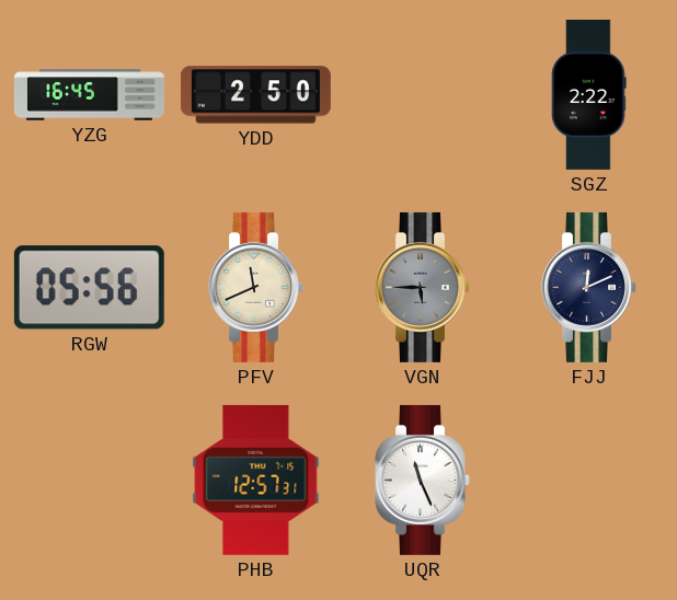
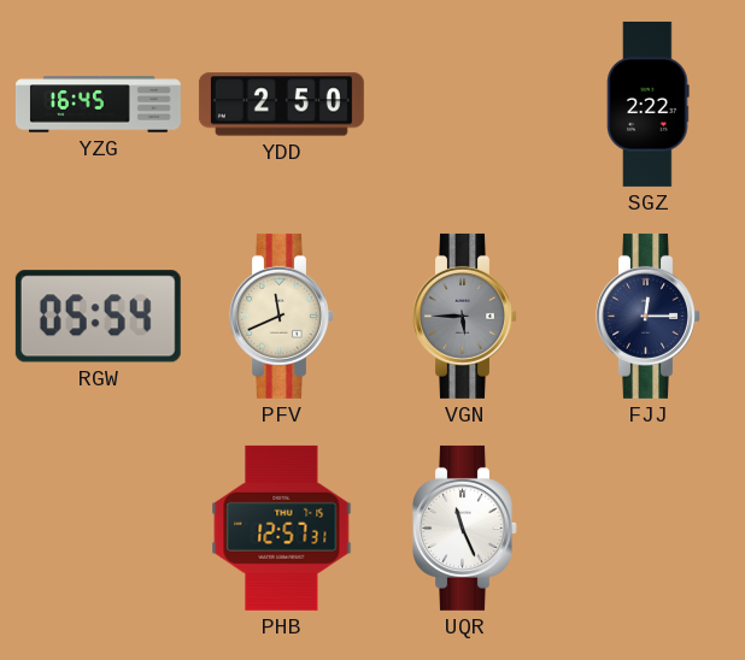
RGW: 05:56 -> 05:54 (98, 317)
FJJ: 12:11 -> 12:15 (649, 316)
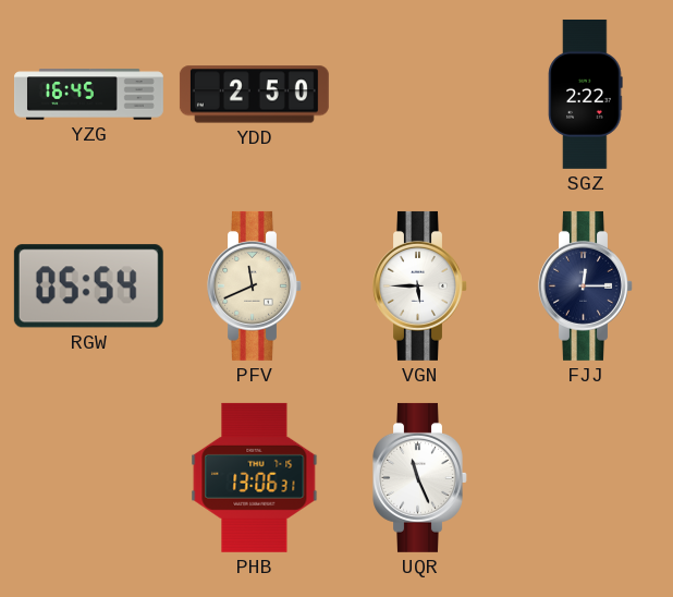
VGN dial: grey -> white (420, 285)
PHB: 12:57 -> 13:06 (255, 477)
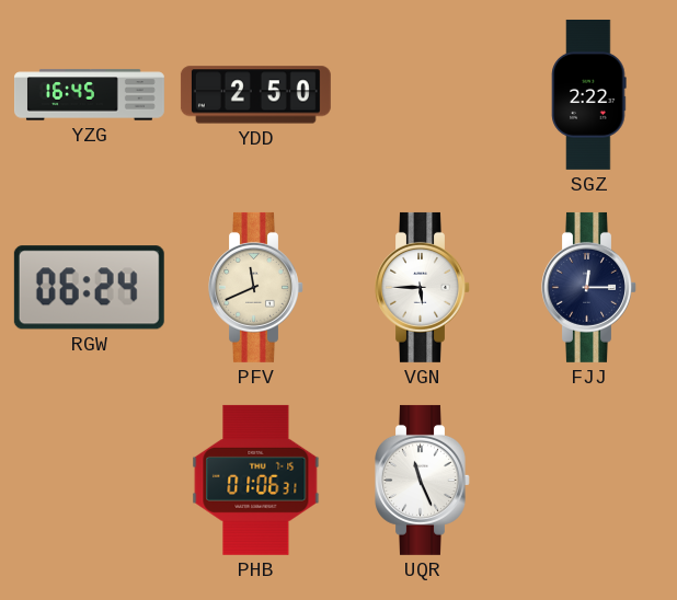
RGW: 05:54 -> 06:24 (89, 288)
PHB: 13:06 -> 01:06 (256, 480)
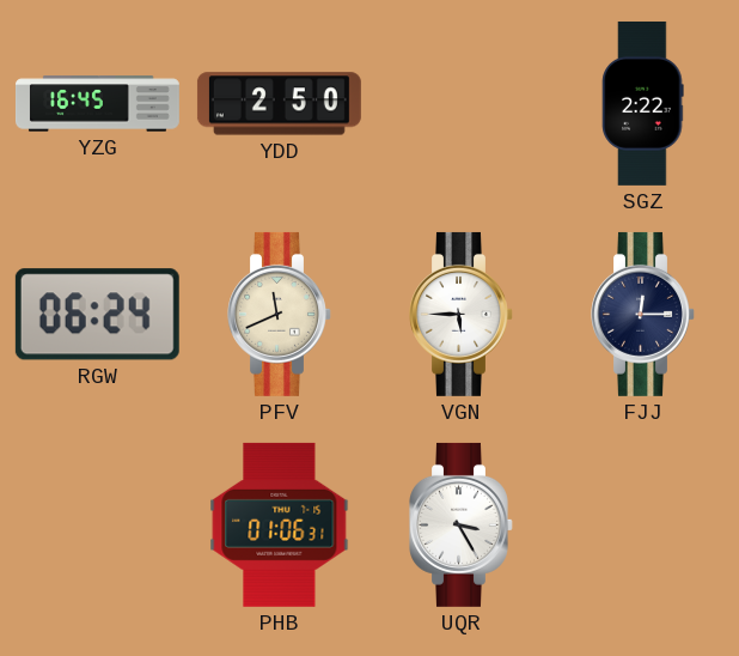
UQR: 11:26 -> 3:25 (462, 524)
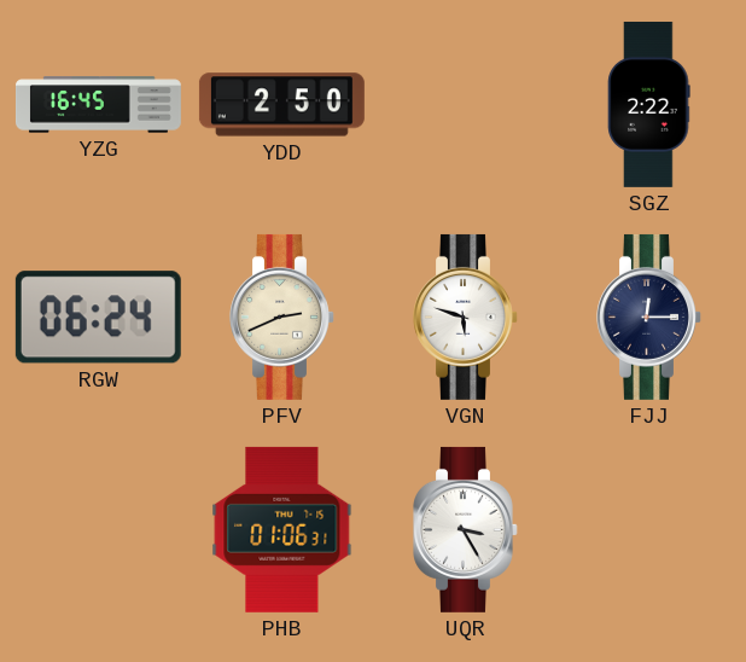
PFV: 11:41 -> 2:41 (282, 317)
VGN: 5:45 -> 5:48 (466, 317)
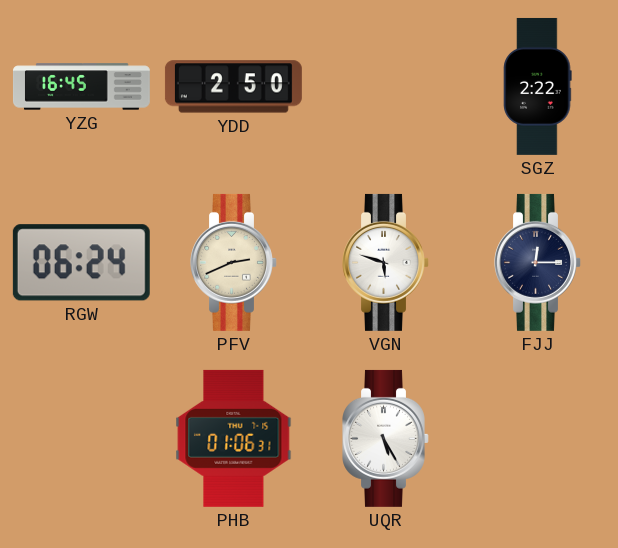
UQR: 3:25 -> 5:25 (386, 438)
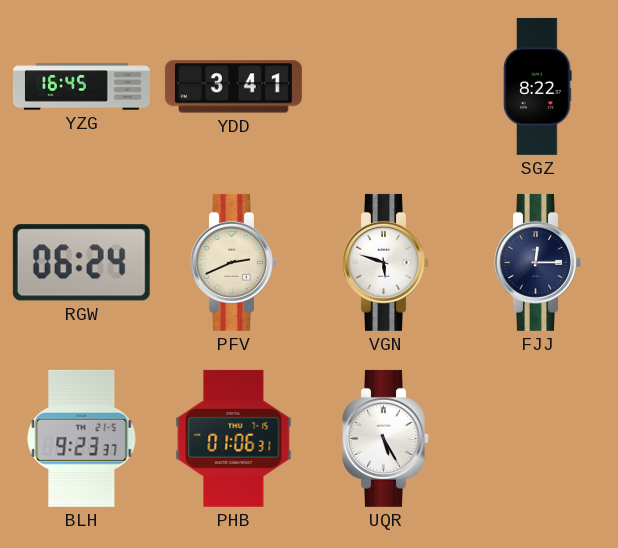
YDD: 2:50 -> 3:41 (233, 87)
SGZ: 2:22 -> 8:22 (538, 86)
BLH: none -> 9:23 (82, 438)
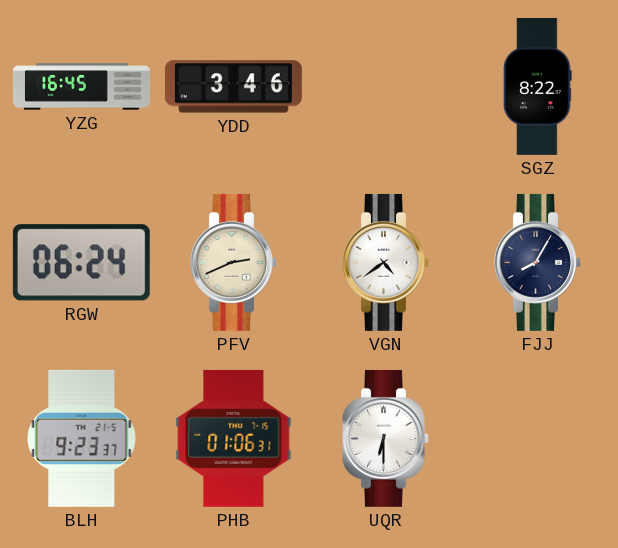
YDD: 3:41 -> 3:46 (233, 87)
VGN: 5:48 -> 4:39 (386, 262)
FJJ: 12:15 -> 8:05 (538, 262)
UQR: 5:25 -> 6:30 (386, 438)
